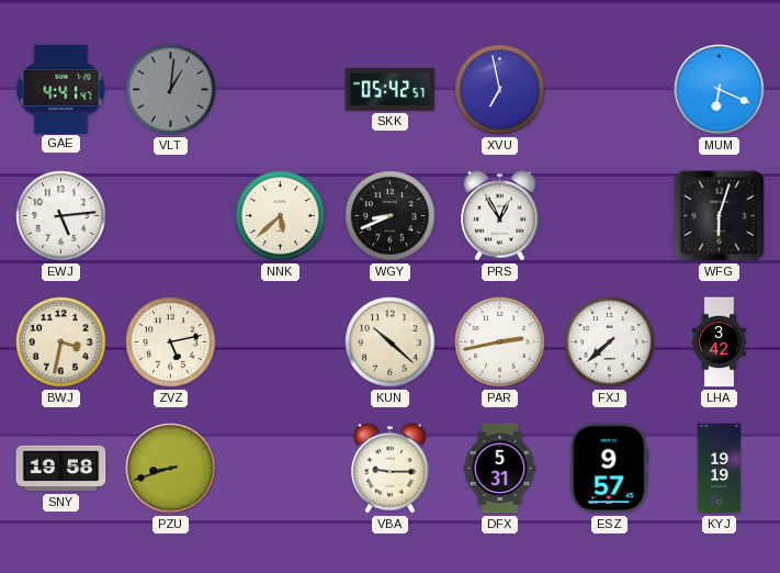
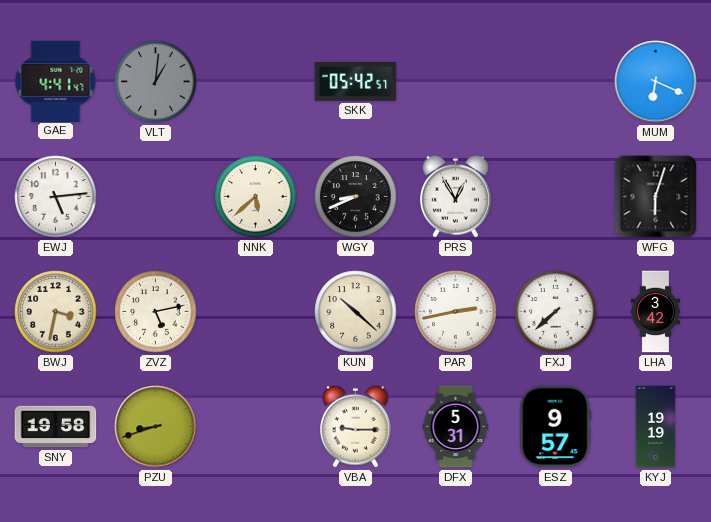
XVU: 6:58 -> none (500, 90)
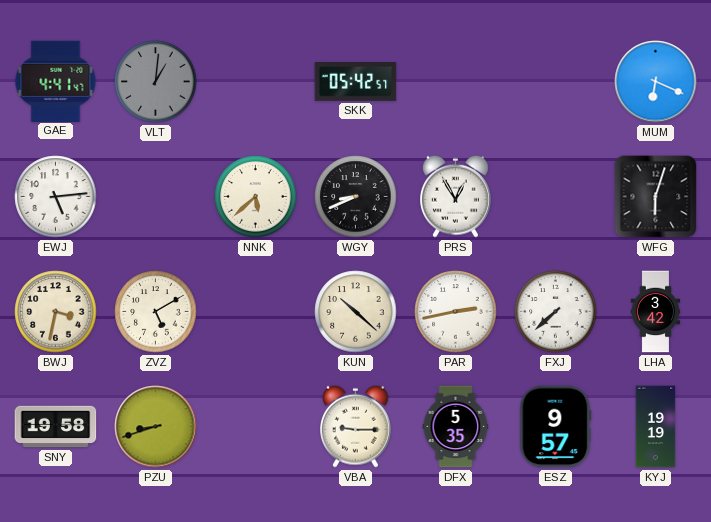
ZVZ: 5:13 -> 5:10 (156, 312)
DFX: 5:31 -> 5:35 (456, 427)
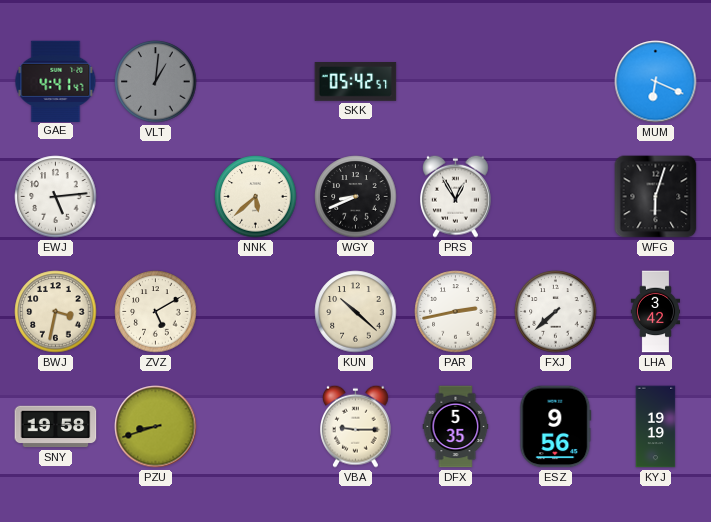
ESZ: 9:57 -> 9:56 (556, 427)
